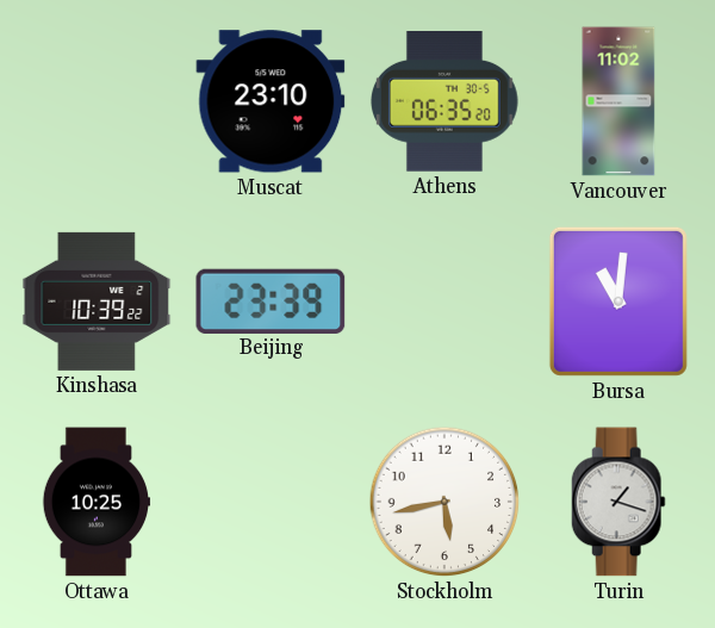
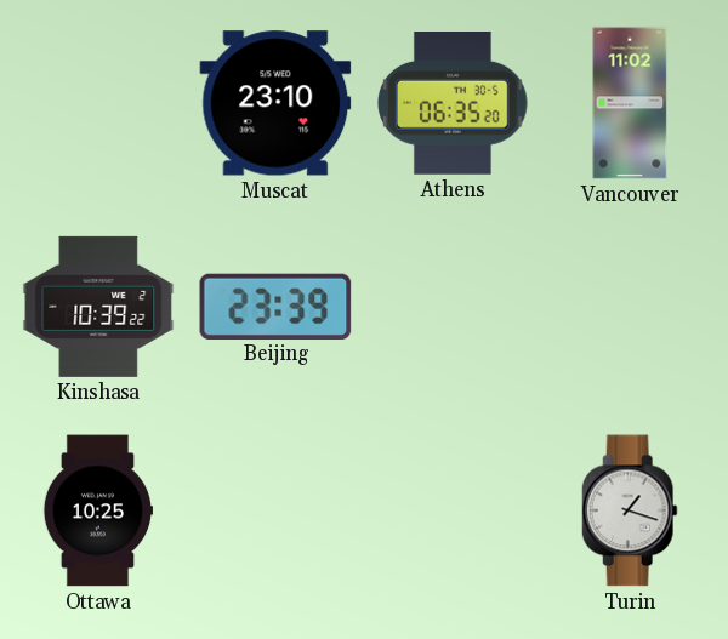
Bursa: 11:01 -> none (618, 301)
Stockholm: 5:43 -> none (444, 502)
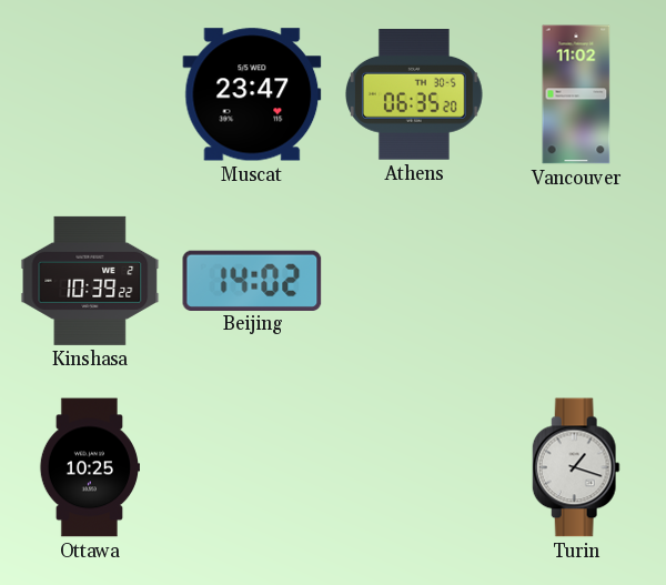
Muscat: 23:10 -> 23:47 (252, 94)
Beijing: 23:39 -> 14:02 (252, 280)
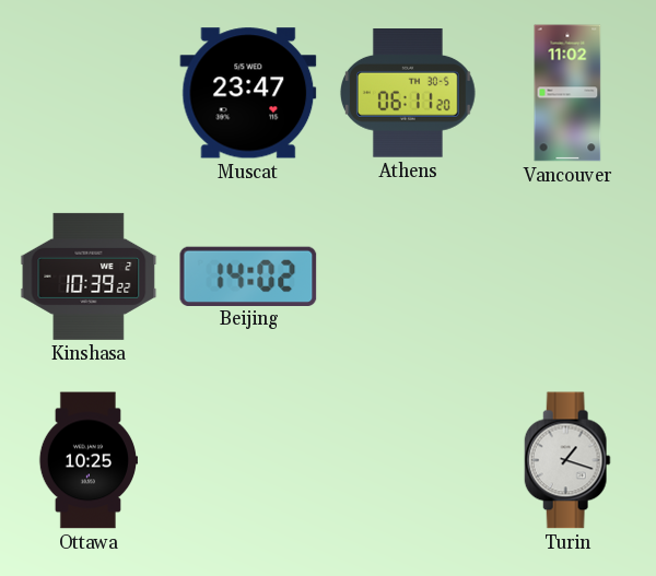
Athens: 06:35 -> 06:11 (408, 94)
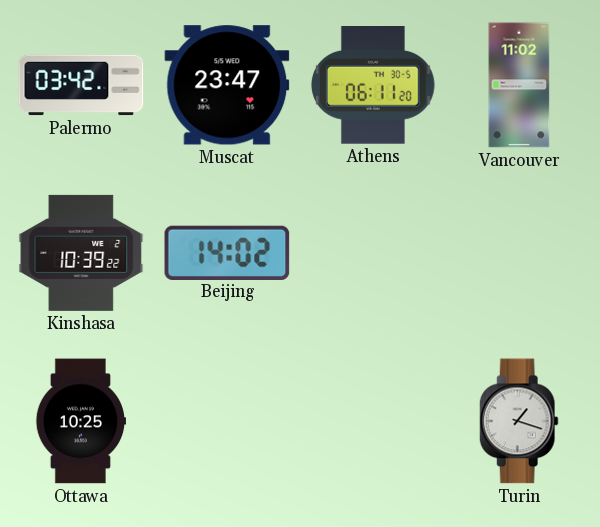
Palermo: none -> 03:42 (81, 85)
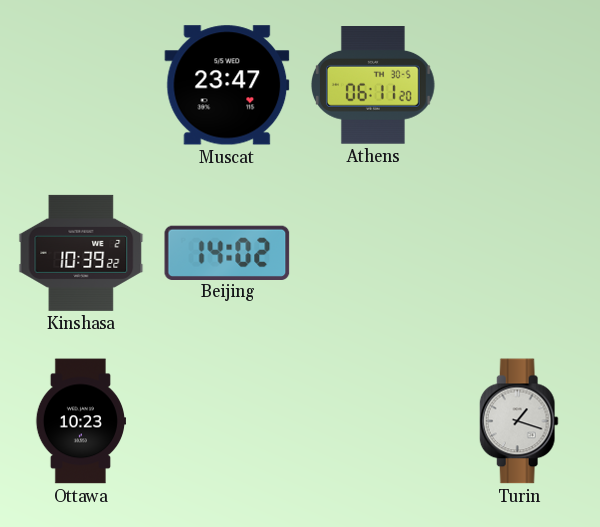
Palermo: 03:42 -> none (81, 85)
Vancouver: 11:02 -> none (519, 85)
Ottawa: 10:25 -> 10:23 (80, 421)
